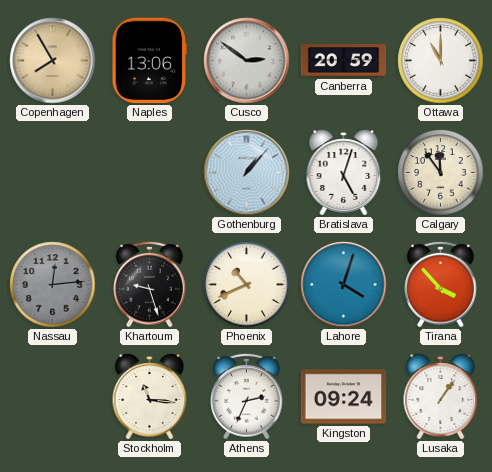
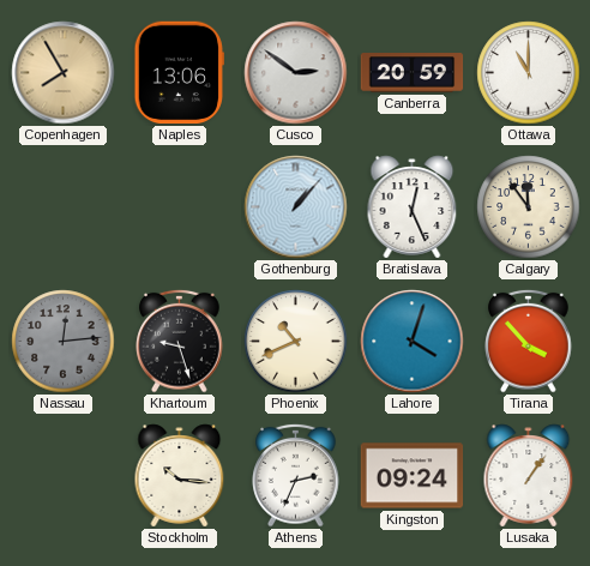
Bratislava: 5:03 -> 12:26 (413, 207)
Stockholm: 11:16 -> 10:16 (180, 476)
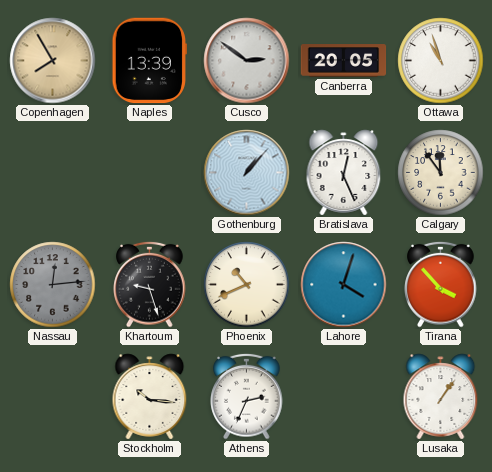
Naples: 13:06 -> 13:39 (149, 61)
Canberra: 20:59 -> 20:05 (344, 61)
Ottawa: 11:00 -> 10:57 (441, 61)
Kingston: 09:24 -> none (413, 476)
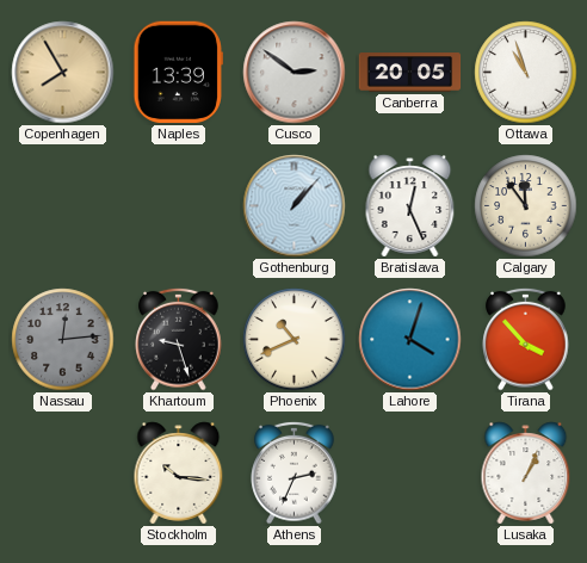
Lusaka: 1:06 -> 1:04 (526, 474)
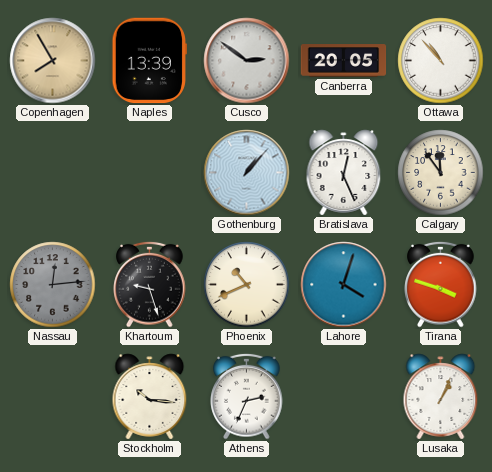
Ottawa: 10:57 -> 10:53 (441, 61)
Tirana: 3:53 -> 3:48 (441, 284)
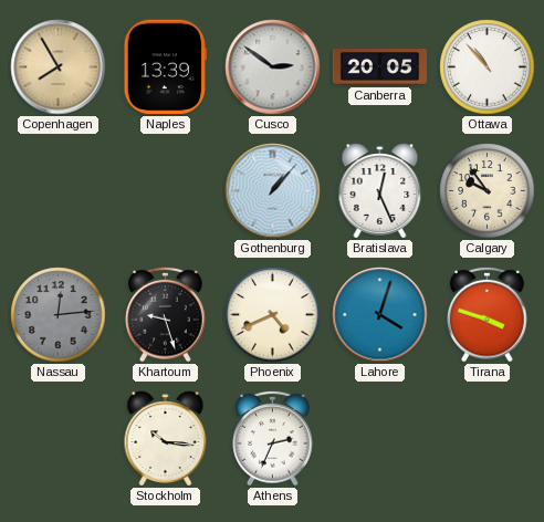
Calgary: 11:54 -> 9:54 (488, 191)
Phoenix: 10:41 -> 4:41 (273, 315)
Lusaka: 1:04 -> none (441, 397)
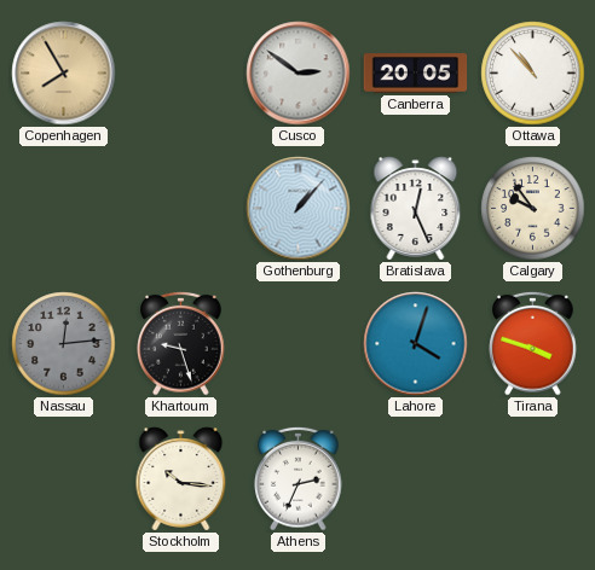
Naples: 13:39 -> none (165, 67)
Phoenix: 4:41 -> none (273, 315)
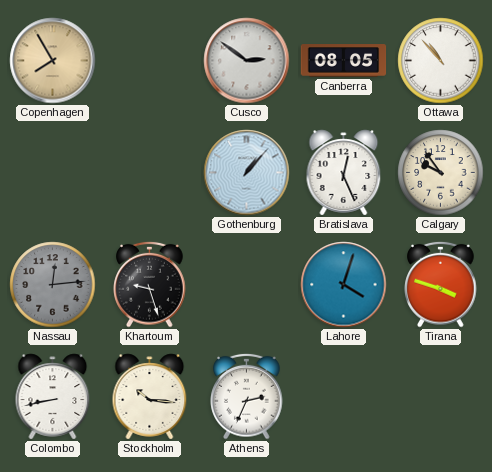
Canberra: 20:05 -> 08:05 (344, 61)
Colombo: none -> 8:43 (53, 397)
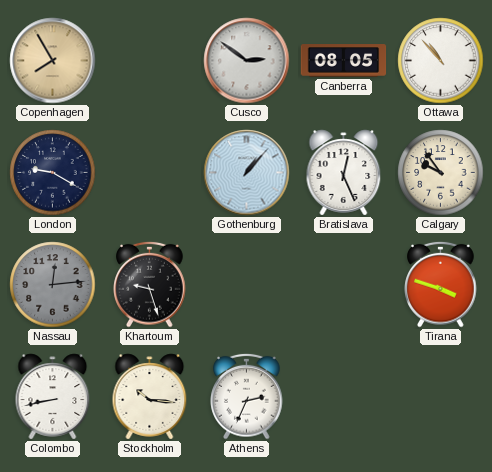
London: none -> 9:20 (53, 173)
Lahore: 4:03 -> none (344, 285)
